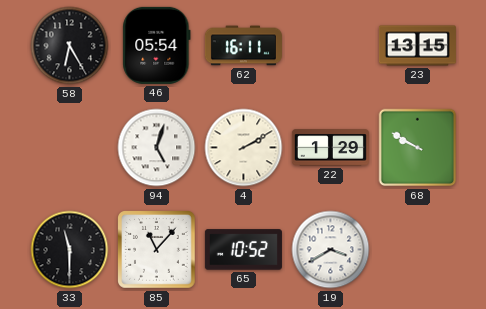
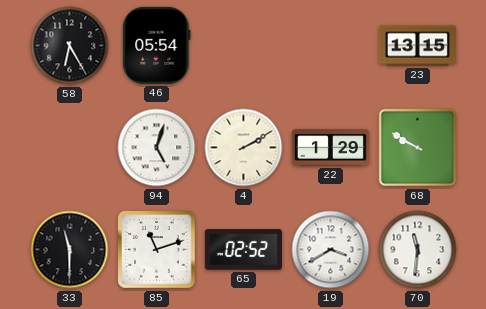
62: 16:11 -> none (243, 46)
85: 11:07 -> 11:12 (157, 250)
65: 10:52 -> 02:52 (243, 250)
70: none -> 11:31 (418, 250)
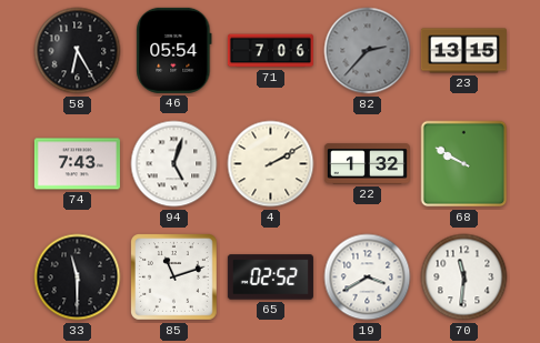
71: none -> 7:06 (270, 51)
82: none -> 2:37 (368, 51)
74: none -> 7:43 (77, 164)
22: 1:29 -> 1:32 (367, 164)
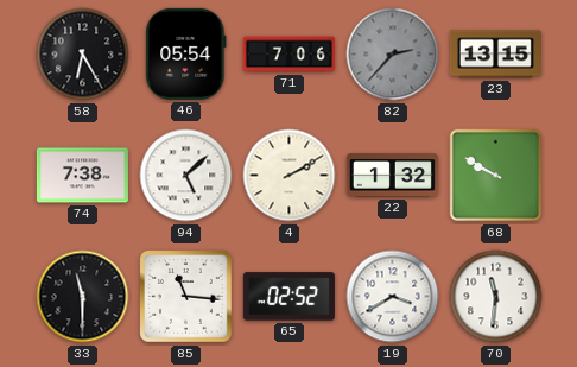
74: 7:43 -> 7:38 (82, 176)
94: 5:03 -> 5:08 (186, 176)
85: 11:12 -> 11:16 (186, 297)
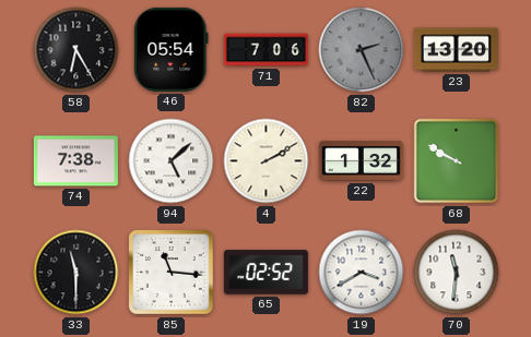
82: 2:37 -> 2:26 (362, 50)
23: 13:15 -> 13:20 (456, 50)
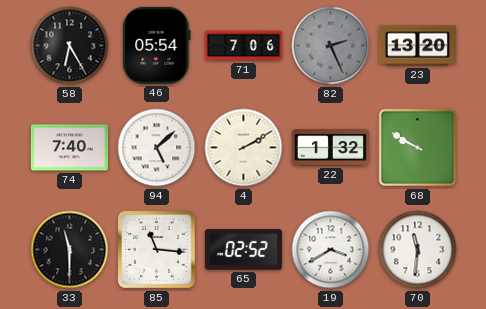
74: 7:38 -> 7:40 (69, 148)
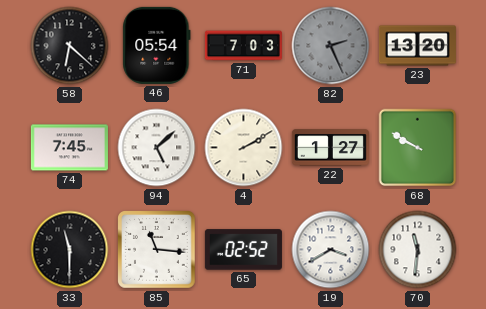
58: 6:25 -> 6:22 (70, 46)
71: 7:06 -> 7:03 (243, 46)
74: 7:40 -> 7:45 (69, 148)
22: 1:32 -> 1:27 (330, 148)
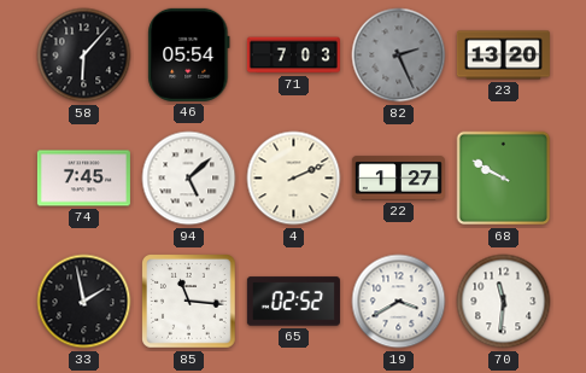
58: 6:22 -> 6:07 (84, 56)
4: 2:10 -> 2:11 (294, 179)
33: 11:30 -> 1:58 (84, 302)
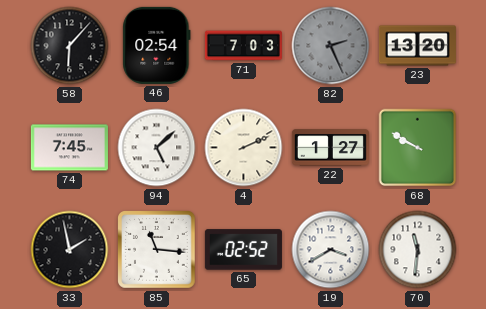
46: 05:54 -> 02:54 (157, 45)
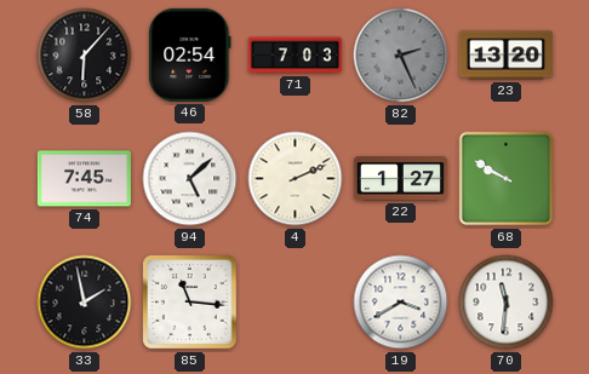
65: 02:52 -> none (243, 250)
